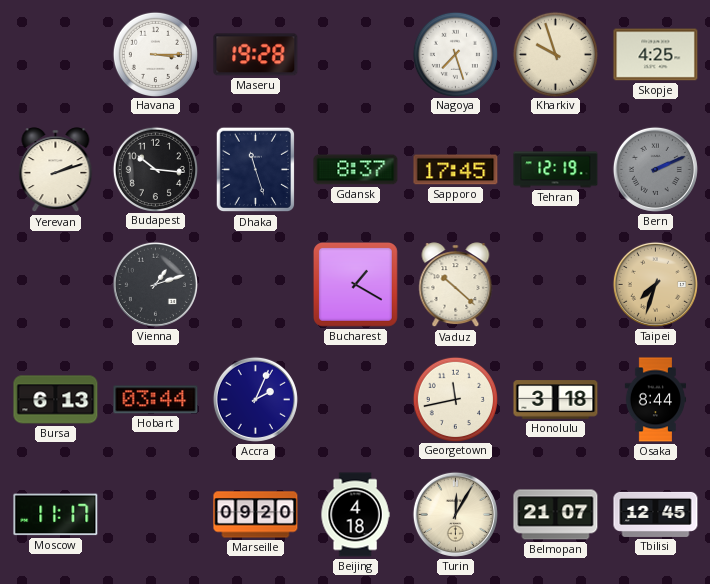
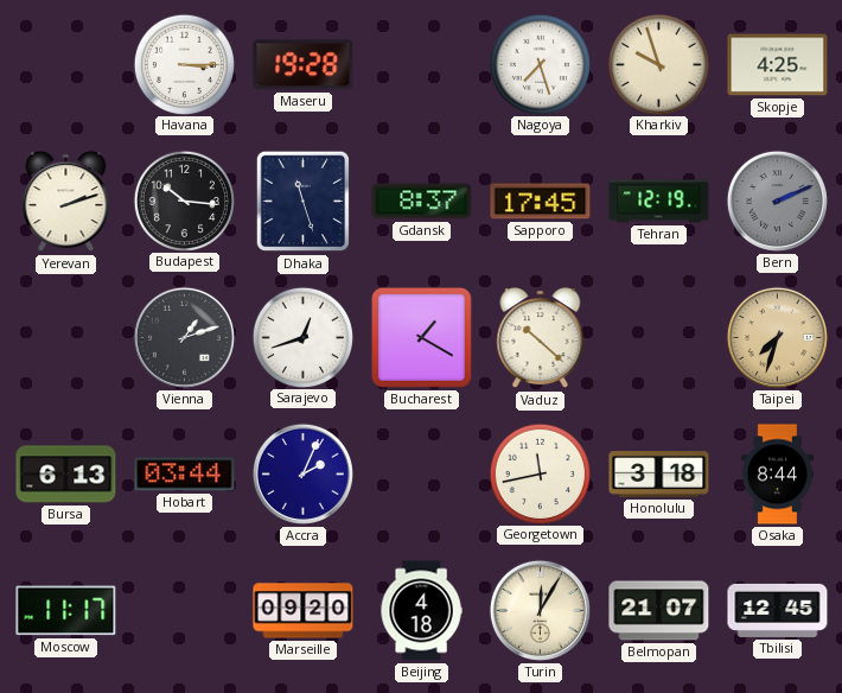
Sarajevo: none -> 12:42 (302, 337)
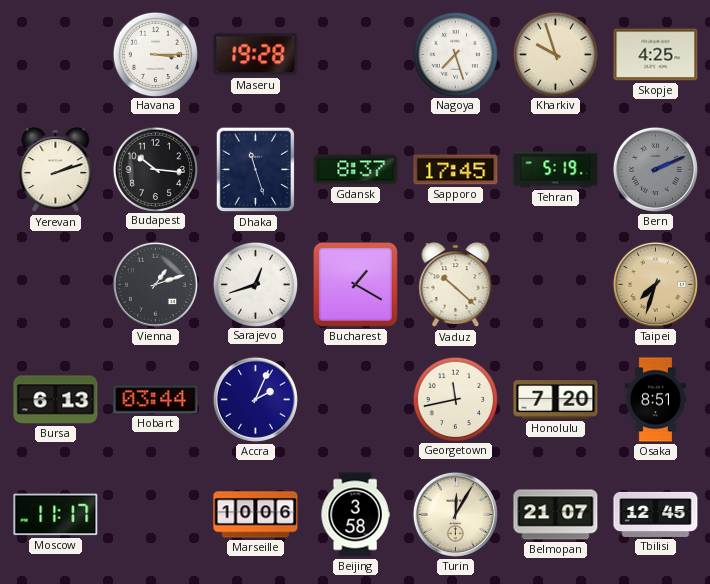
Tehran: 12:19 -> 5:19 (556, 170)
Honolulu: 3:18 -> 7:20 (556, 400)
Osaka: 8:44 -> 8:51 (655, 400)
Marseille: 09:20 -> 10:06 (256, 515)
Beijing: 4:18 -> 3:58 (355, 515)
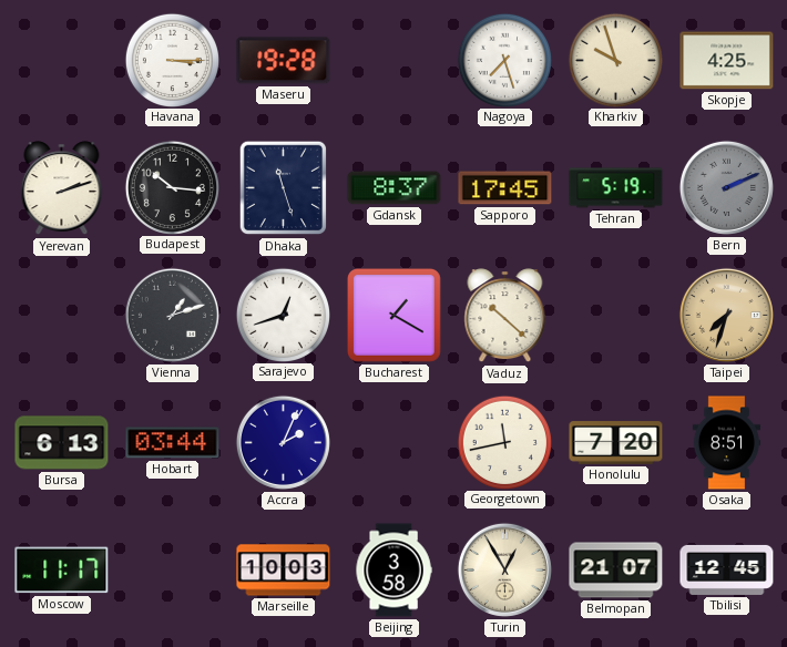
Marseille: 10:06 -> 10:03 (284, 571)
Turin: 12:05 -> 12:55 (504, 569)
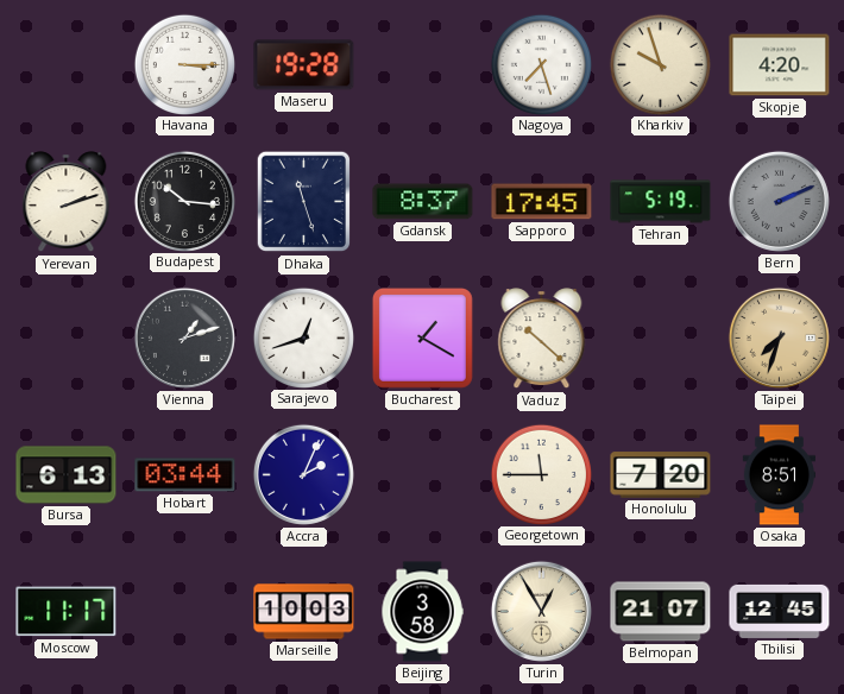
Skopje: 4:25 -> 4:20 (780, 65)
Georgetown: 11:43 -> 11:45 (541, 474)
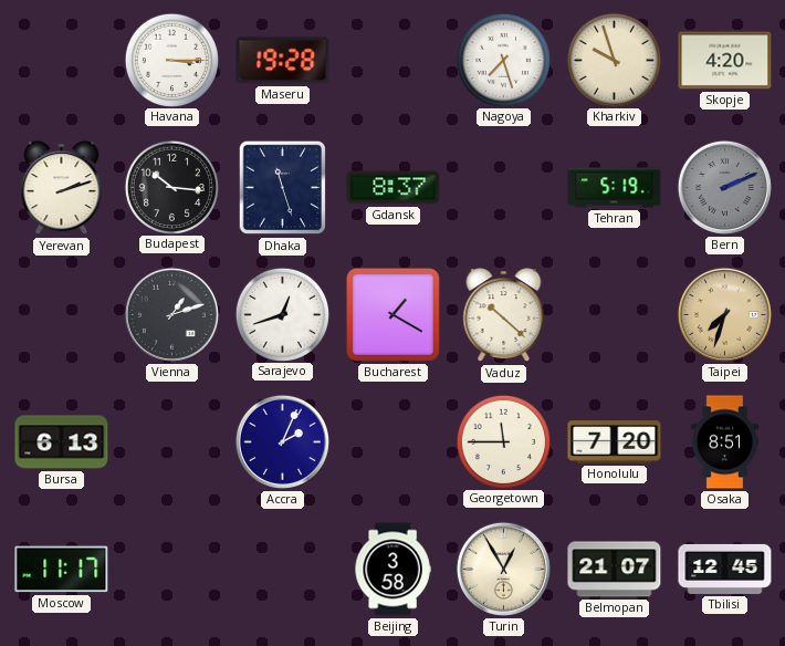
Sapporo: 17:45 -> none (542, 202)
Hobart: 03:44 -> none (185, 475)
Marseille: 10:03 -> none (304, 612)
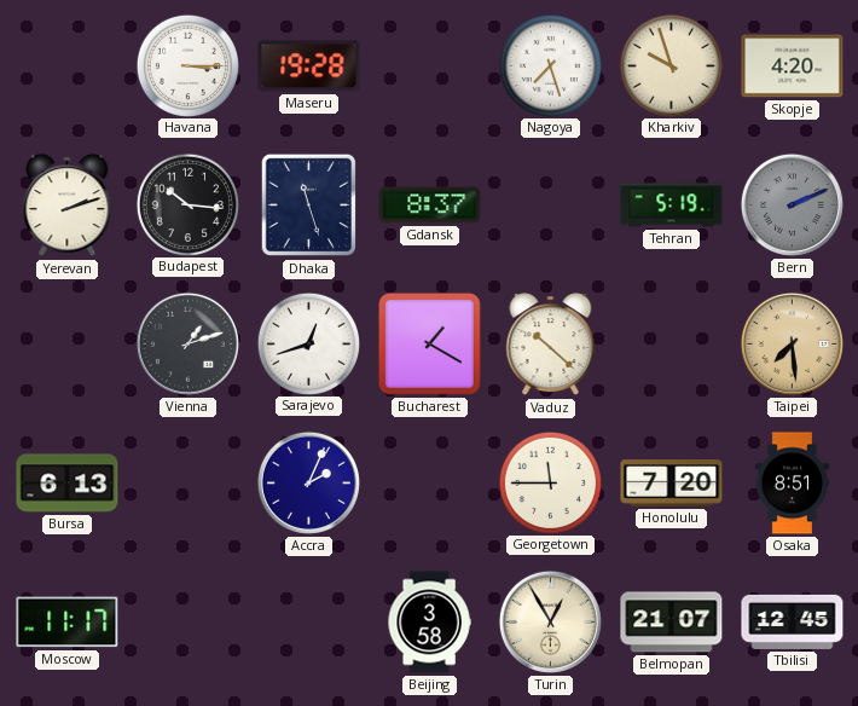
Taipei: 7:33 -> 7:29 (792, 343)
